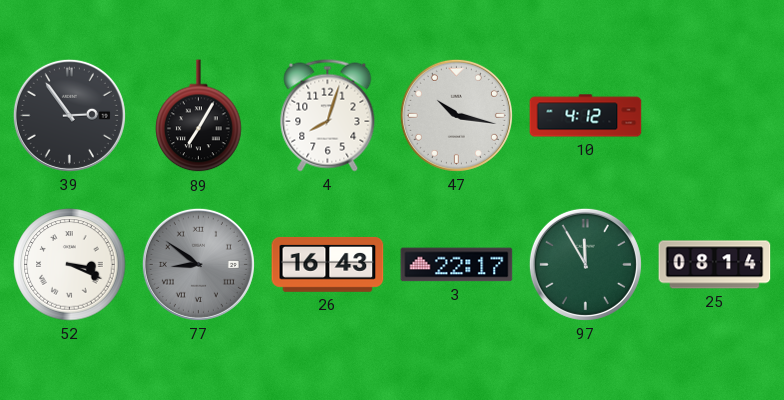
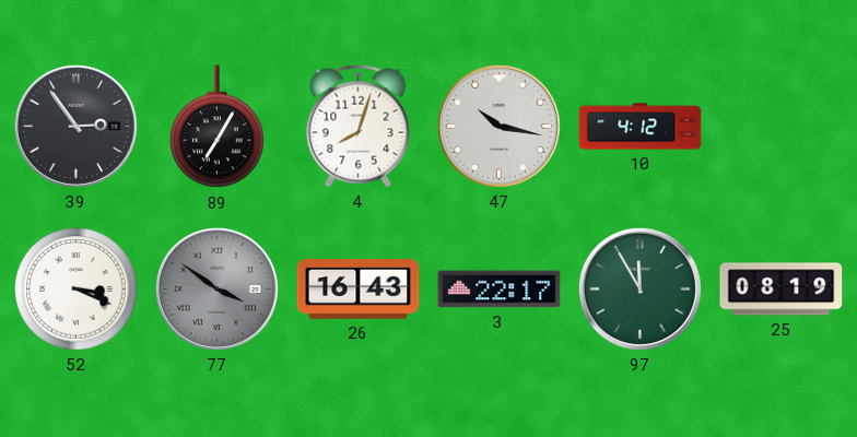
77: 8:51 -> 3:51 (216, 288)
25: 08:14 -> 08:19 (782, 290)
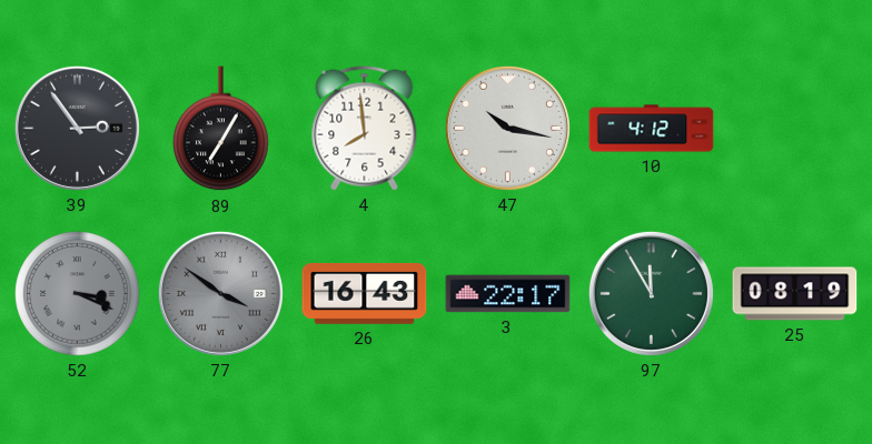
4: 8:03 -> 7:59 (365, 129)
52 dial: white -> grey (78, 294)
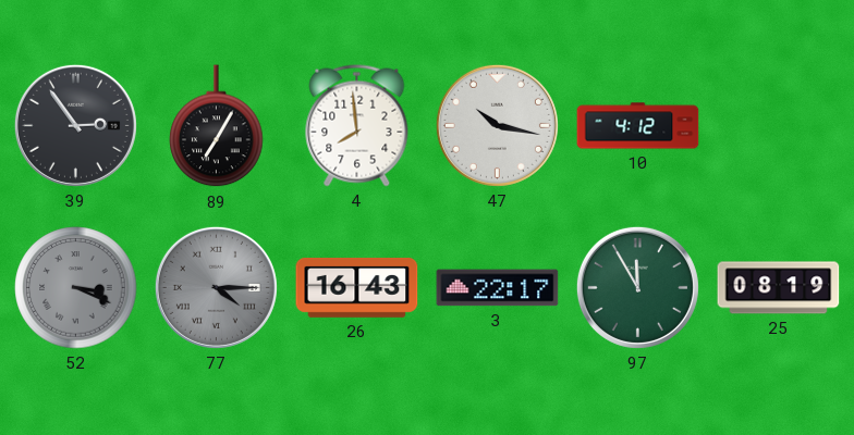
77: 3:51 -> 4:15 (216, 287)
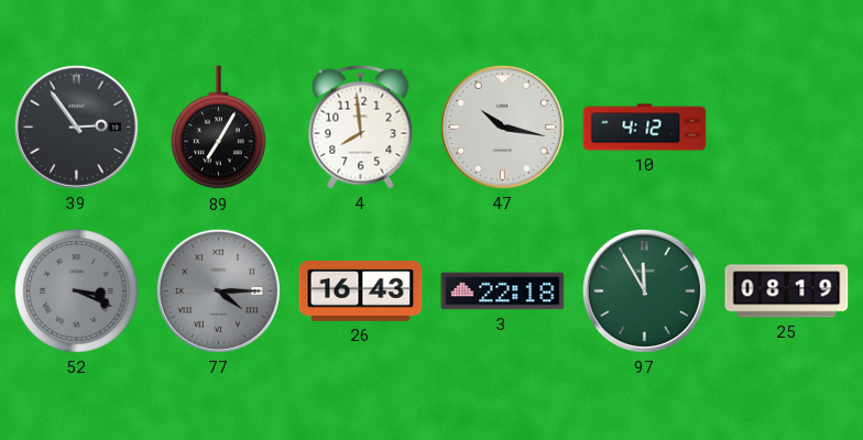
3: 22:17 -> 22:18 (503, 291)
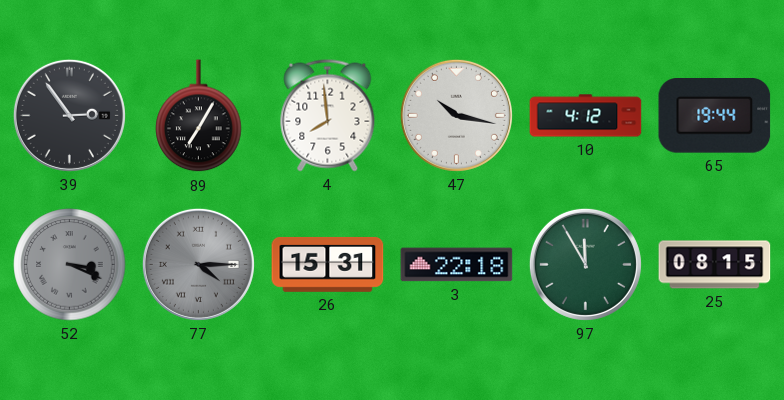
65: none -> 19:44 (715, 116)
26: 16:43 -> 15:31 (328, 264)
25: 08:19 -> 08:15 (715, 265)
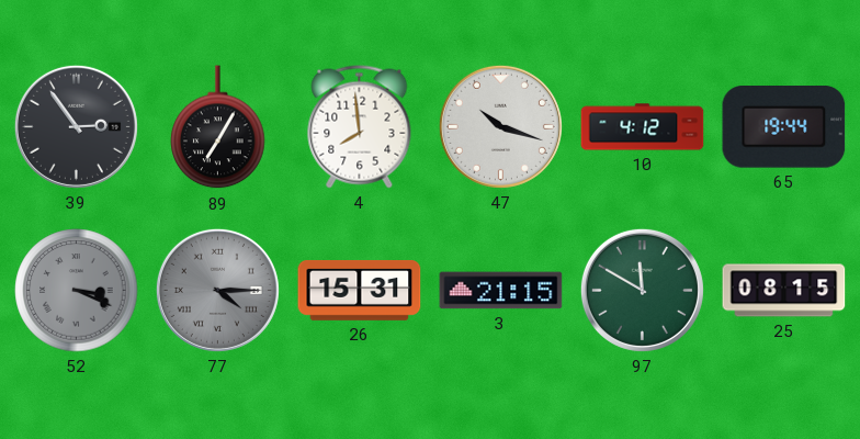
47: 10:17 -> 10:18 (500, 126)
3: 22:18 -> 21:15 (501, 291)
97: 11:55 -> 11:50 (642, 290)
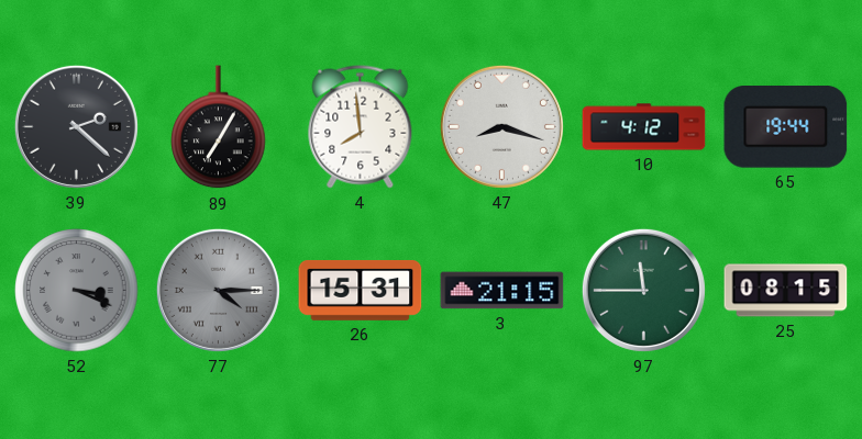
39: 2:54 -> 2:22 (76, 126)
47: 10:18 -> 8:18 (501, 126)
97: 11:50 -> 11:45 (643, 290)
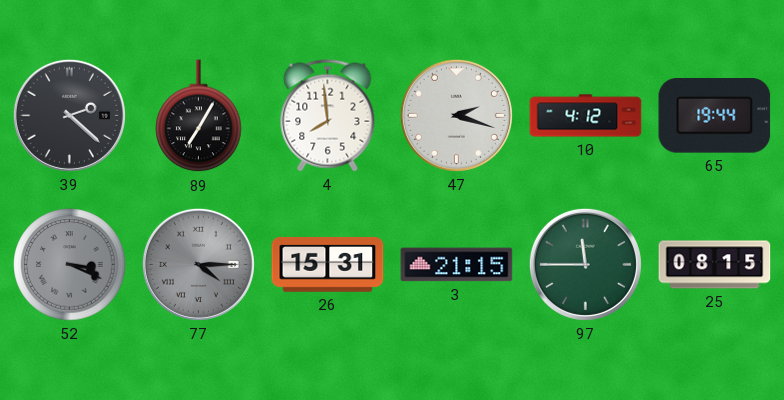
47: 8:18 -> 2:18 (456, 115)
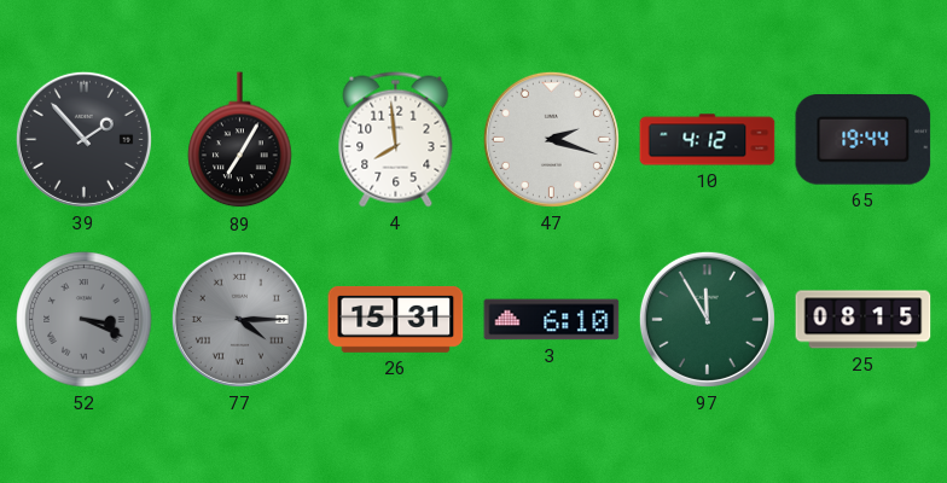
39: 2:22 -> 1:53 (83, 139)
3: 21:15 -> 6:10 (552, 320)
97: 11:45 -> 11:55 (707, 319)
